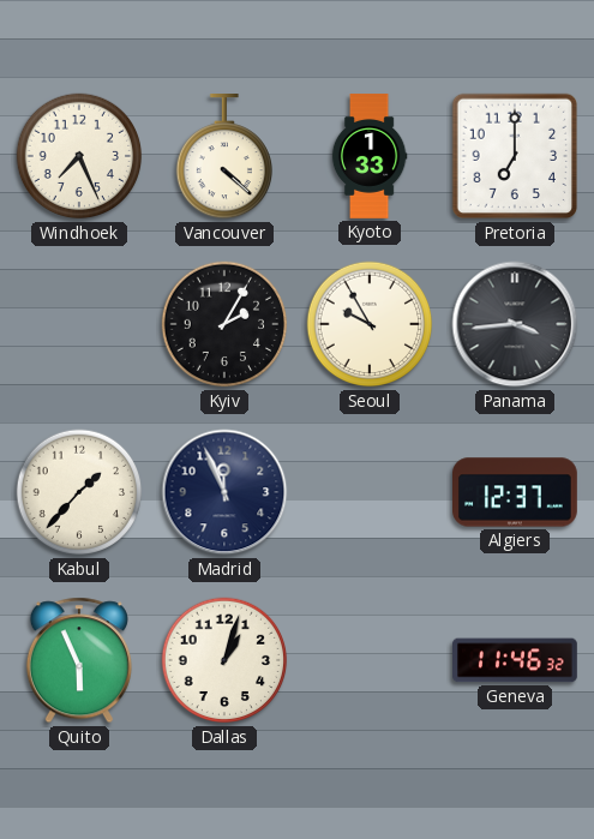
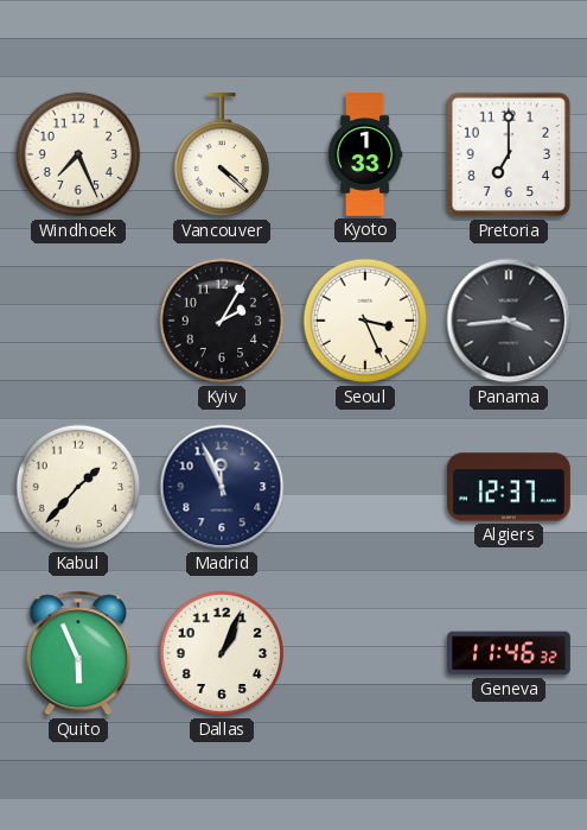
Seoul: 9:55 -> 3:26 (365, 321)
Dallas: 1:03 -> 1:04 (222, 653)
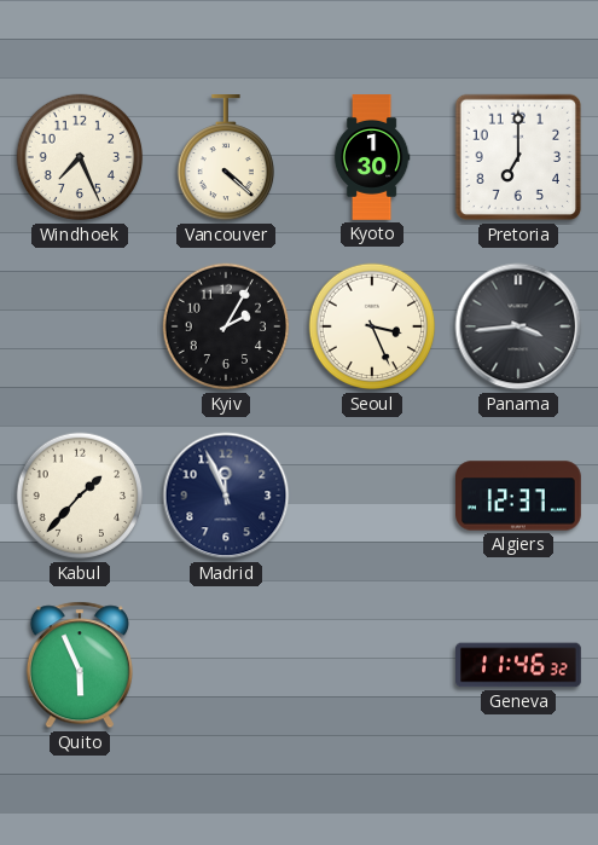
Kyoto: 1:33 -> 1:30 (372, 157)
Dallas: 1:04 -> none (222, 653)
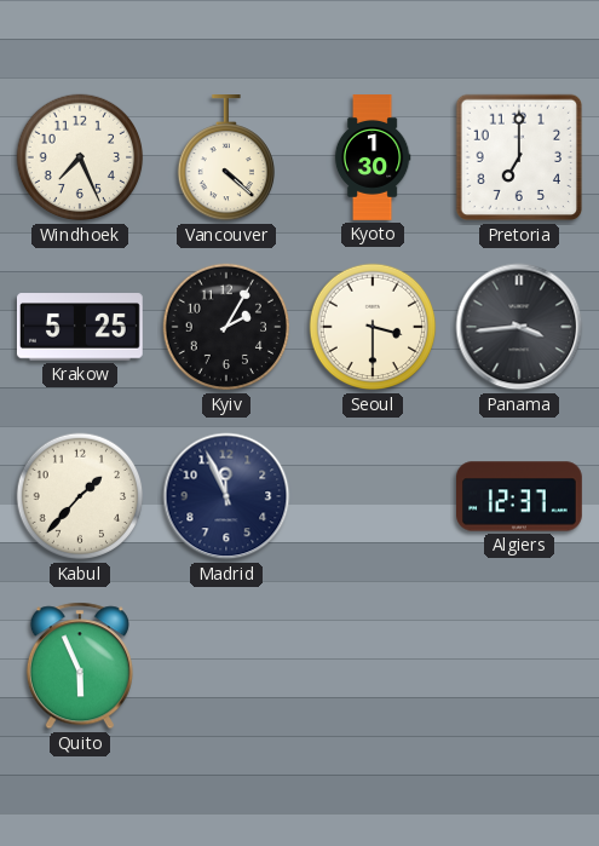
Krakow: none -> 5:25 (80, 327)
Seoul: 3:26 -> 3:30 (373, 327)
Geneva: 11:46 -> none (519, 665)
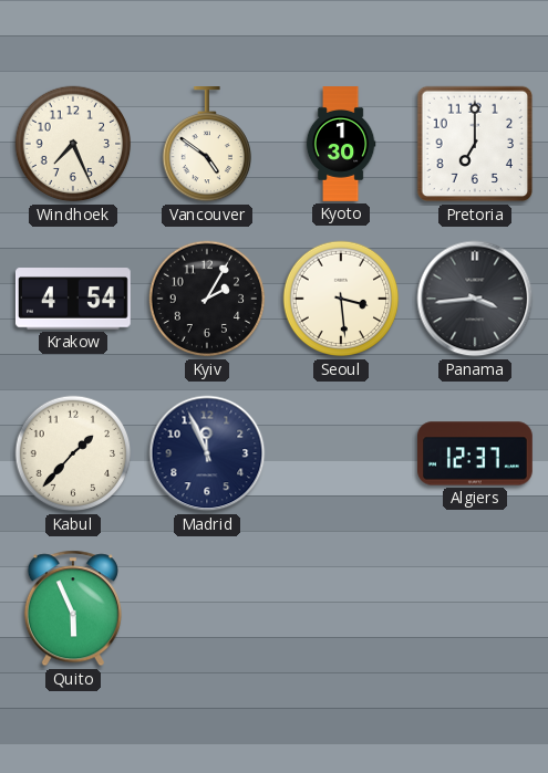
Vancouver: 4:22 -> 4:51 (206, 144)
Krakow: 5:25 -> 4:54 (73, 299)
Seoul: 3:30 -> 3:29 (341, 299)
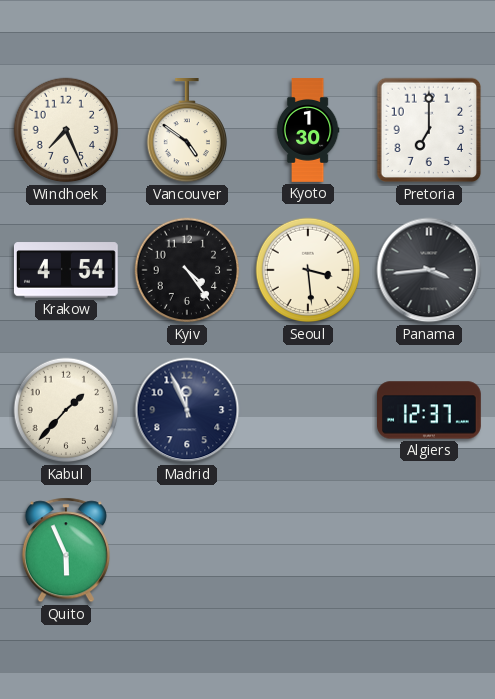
Kyiv: 2:05 -> 4:24 (187, 270)
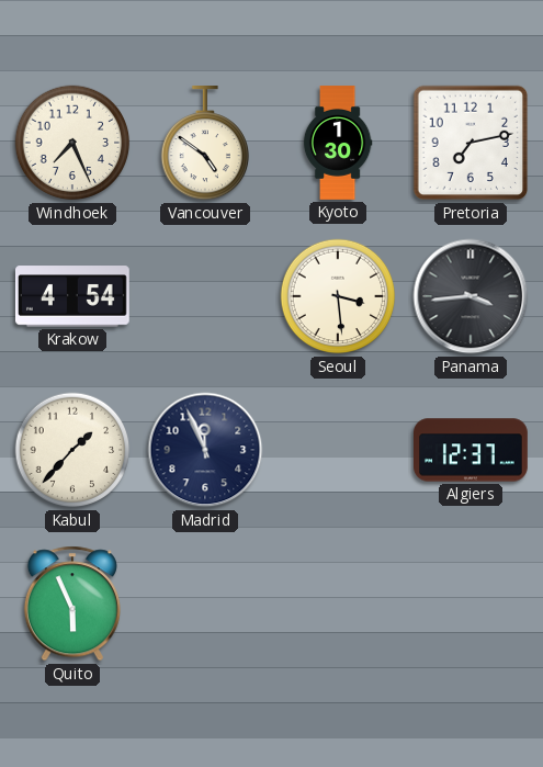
Pretoria: 7:00 -> 7:13 (471, 143)
Kyiv: 4:24 -> none (187, 270)
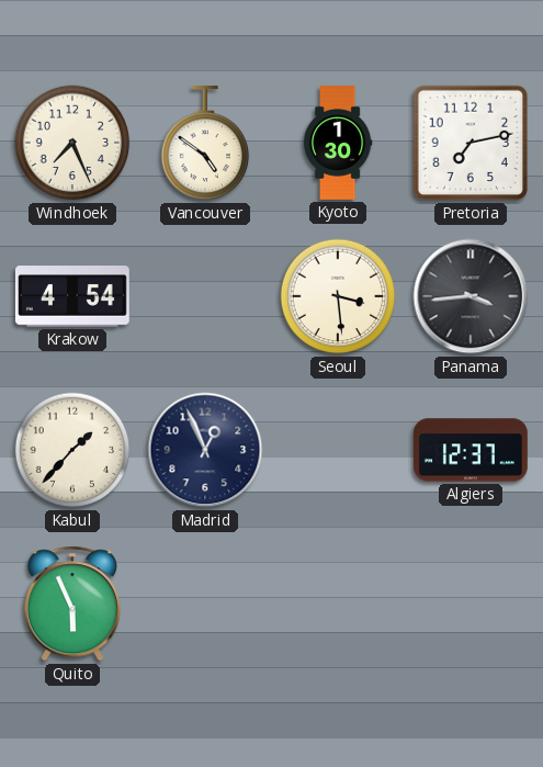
Madrid: 11:56 -> 12:56 (205, 450)
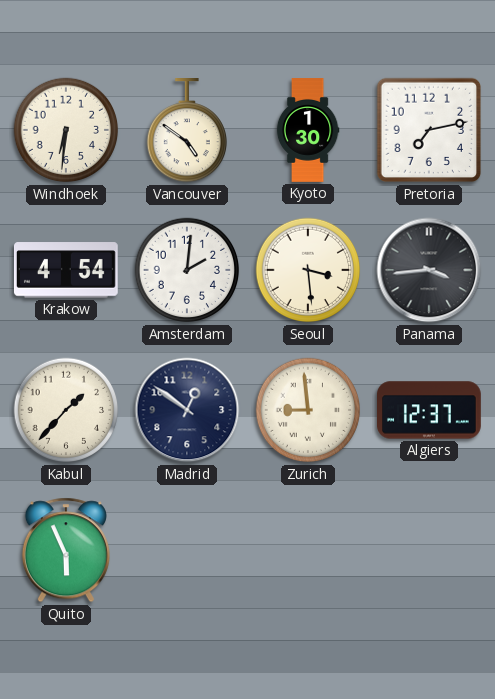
Windhoek: 7:26 -> 6:31 (66, 130)
Amsterdam: none -> 2:01 (187, 270)
Madrid: 12:56 -> 12:51 (187, 410)
Zurich: none -> 8:59 (308, 410)
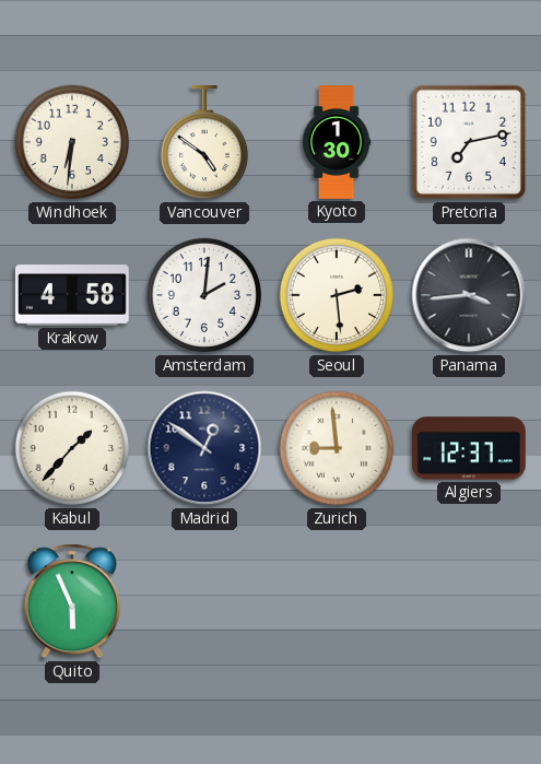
Krakow: 4:54 -> 4:58 (72, 295)
Seoul: 3:29 -> 2:29 (337, 295)
